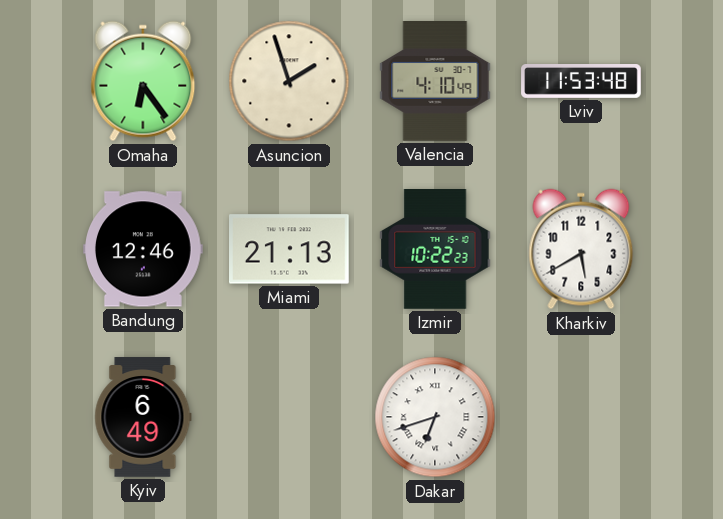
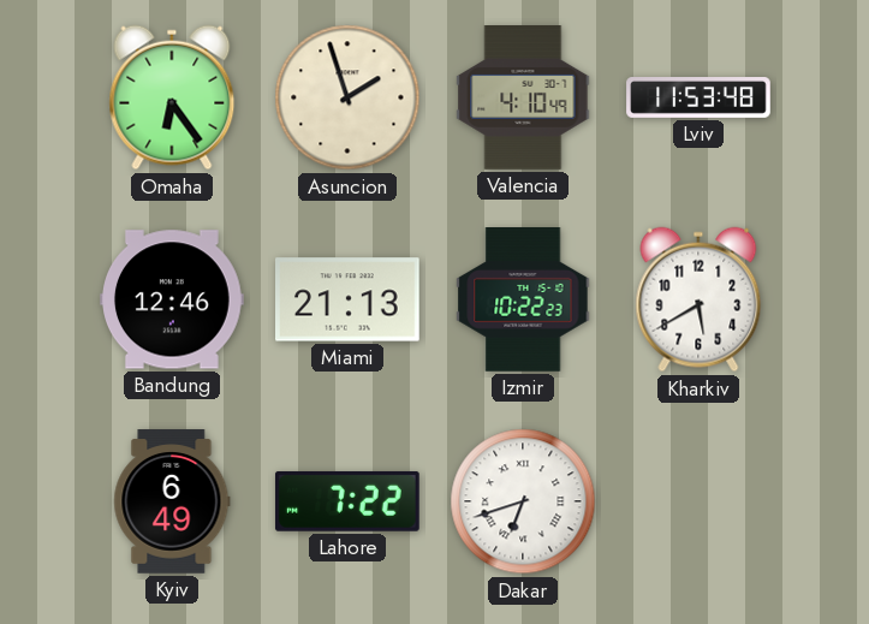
Lahore: none -> 7:22 (347, 501)
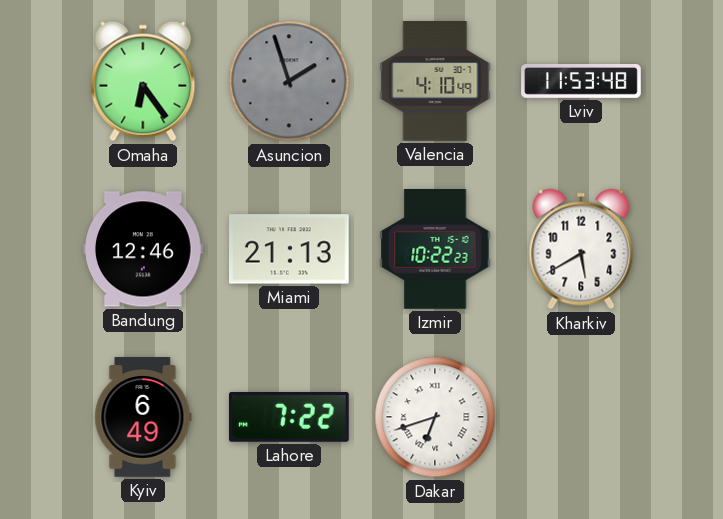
Asuncion dial: cream -> grey (289, 81)
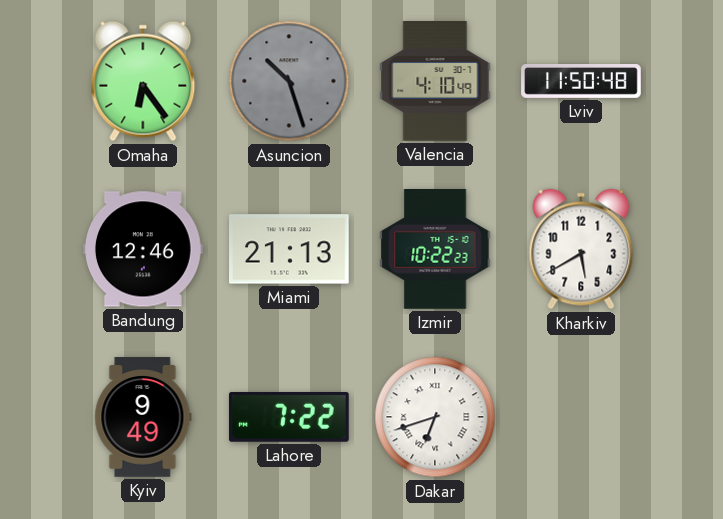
Asuncion: 1:57 -> 10:27 (289, 81)
Lviv: 11:53 -> 11:50 (581, 82)
Kyiv: 6:49 -> 9:49 (143, 417)
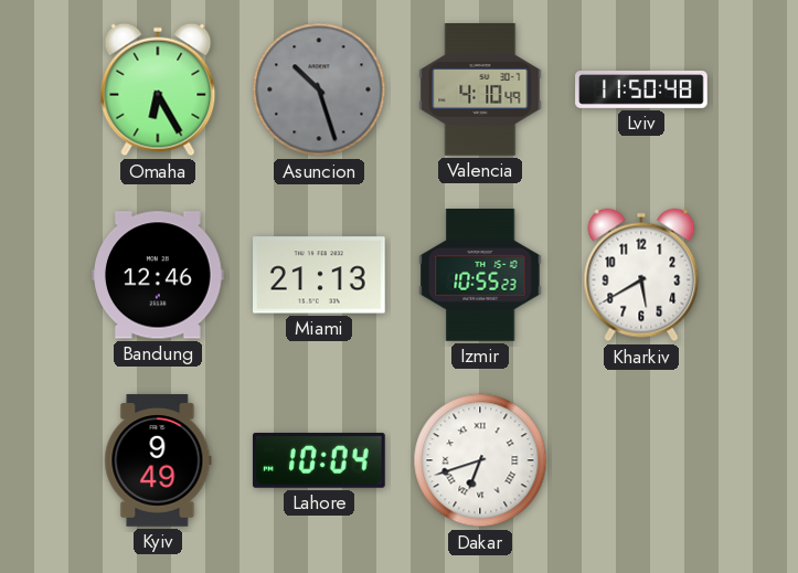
Omaha: 6:24 -> 6:25 (158, 89)
Izmir: 10:22 -> 10:55 (480, 276)
Lahore: 7:22 -> 10:04 (319, 460)
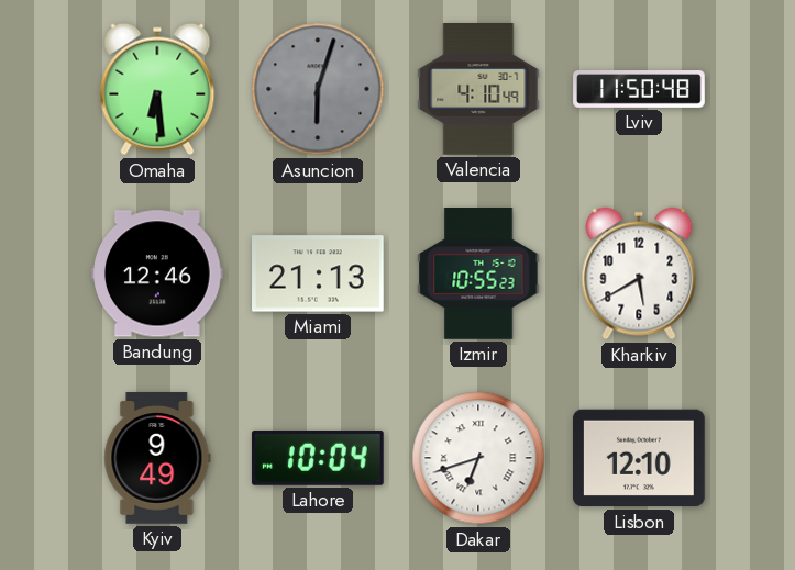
Omaha: 6:25 -> 6:29 (157, 89)
Asuncion: 10:27 -> 6:03 (318, 89)
Lisbon: none -> 12:10 (640, 458)
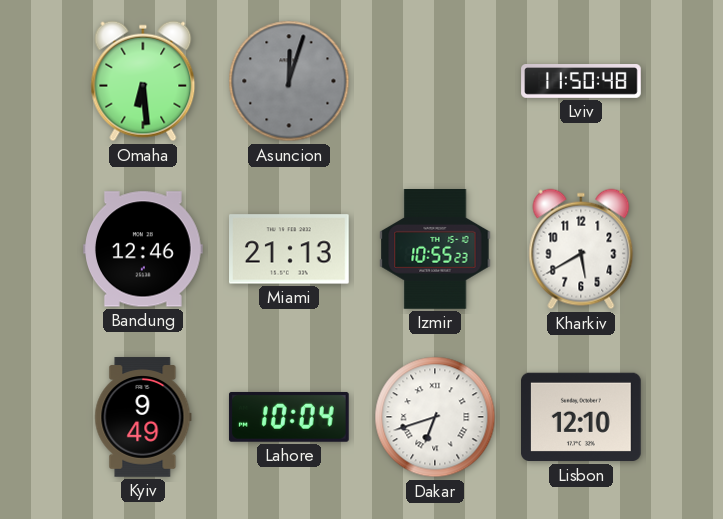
Asuncion: 6:03 -> 12:03 (289, 81)
Valencia: 4:10 -> none (478, 89)
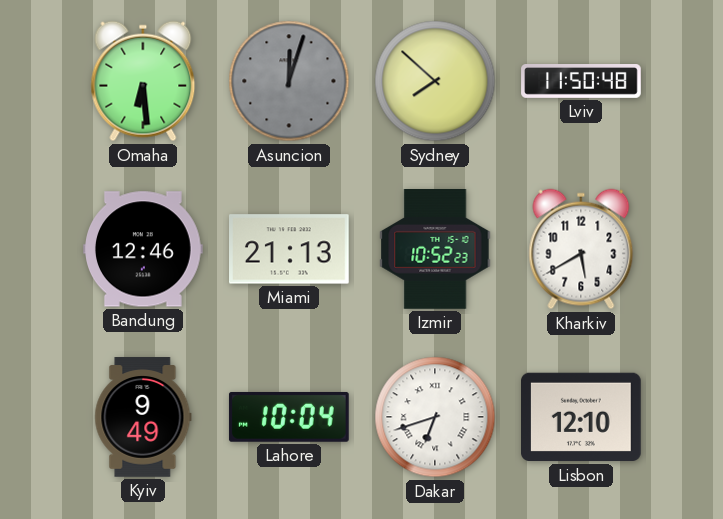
Sydney: none -> 7:52 (435, 81)
Izmir: 10:55 -> 10:52 (435, 250)
